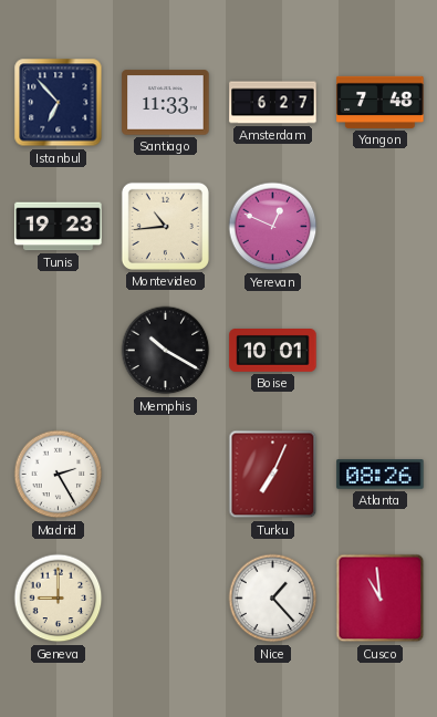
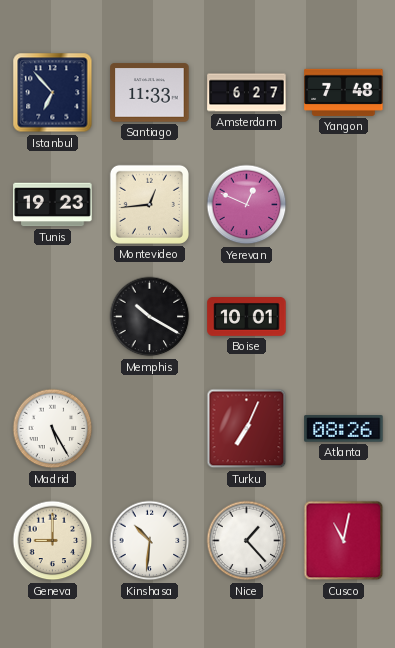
Montevideo: 10:44 -> 12:44 (149, 204)
Madrid: 2:25 -> 5:25 (53, 429)
Kinshasa: none -> 10:31 (150, 541)
Cusco: 10:59 -> 11:02 (344, 541)
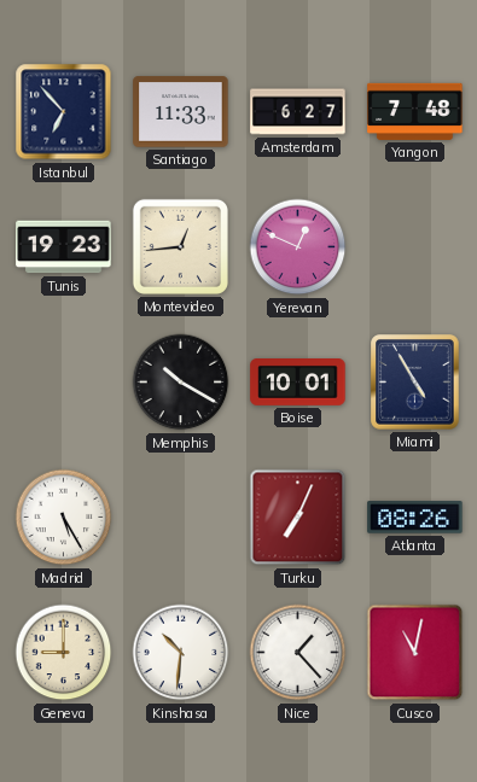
Miami: none -> 4:55 (415, 383)
